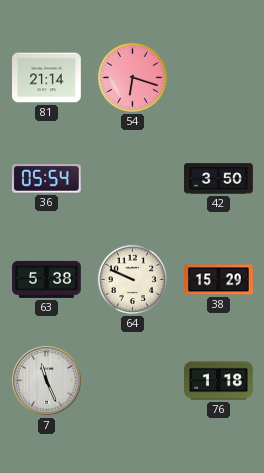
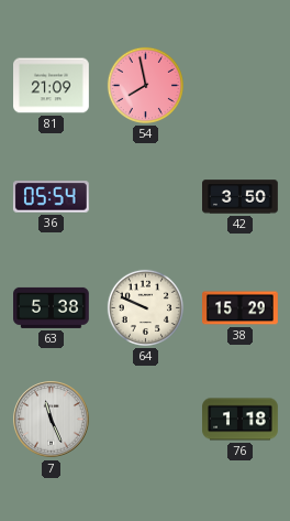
81: 21:14 -> 21:09 (52, 86)
54: 6:18 -> 7:58 (145, 85)
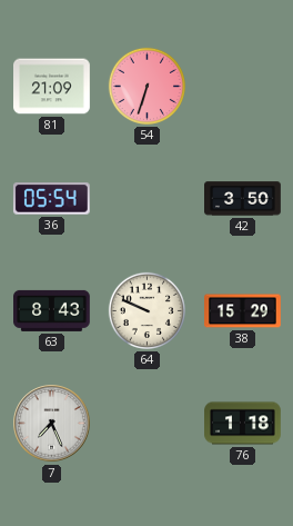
54: 7:58 -> 6:33 (146, 86)
63: 5:38 -> 8:43 (52, 310)
7: 11:26 -> 7:26 (52, 424)
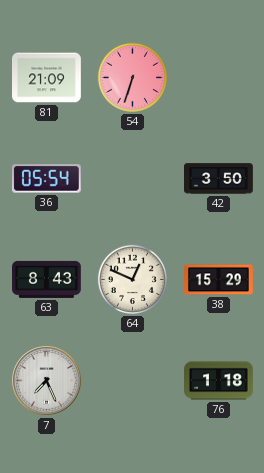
64: 9:49 -> 12:49 (132, 279)
